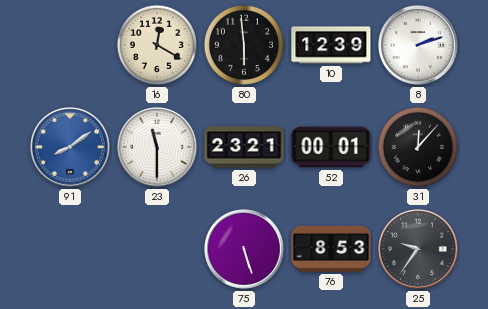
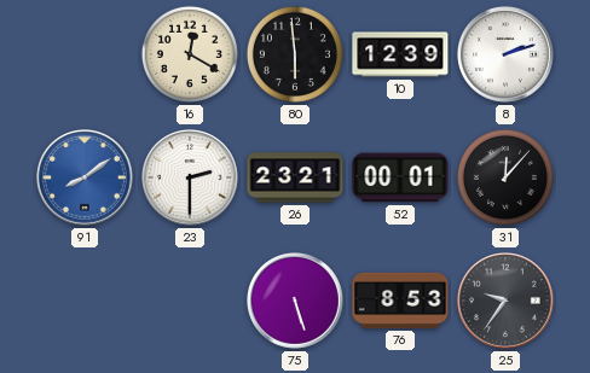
23: 11:30 -> 2:30 (191, 179)
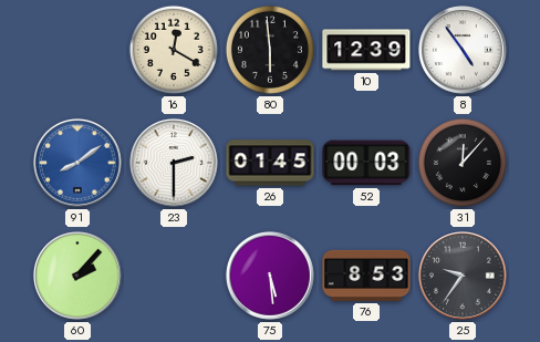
8: 2:12 -> 4:54 (464, 51)
26: 23:21 -> 01:45 (270, 163)
52: 00:01 -> 00:03 (366, 163)
60: none -> 2:07 (79, 277)
75: 5:27 -> 5:29 (271, 277)
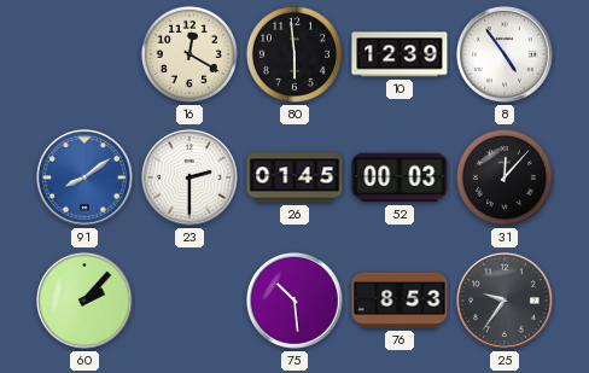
75: 5:29 -> 10:29 (296, 302)
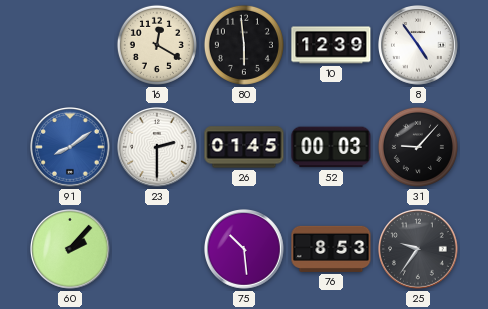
31: 12:07 -> 9:07 (418, 147)
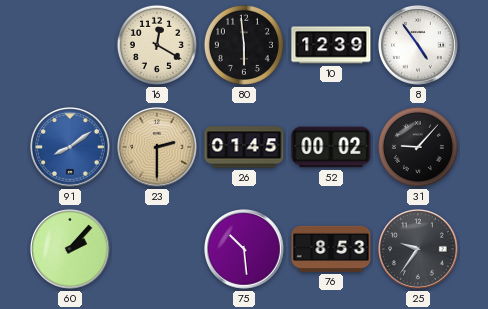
23 dial: white -> champagne (158, 148)
52: 00:03 -> 00:02 (331, 147)
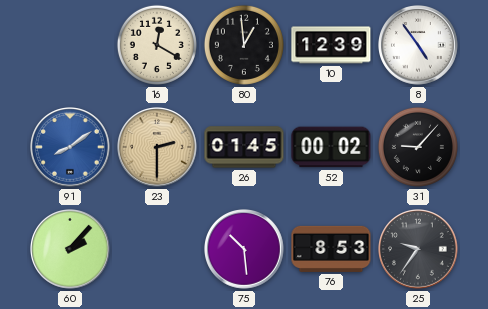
80: 5:59 -> 12:59 (244, 45)
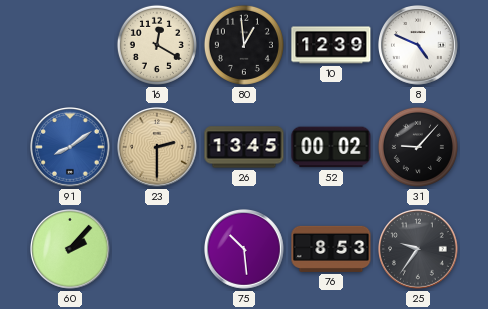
8: 4:54 -> 4:49 (419, 46)
26: 01:45 -> 13:45 (244, 147)
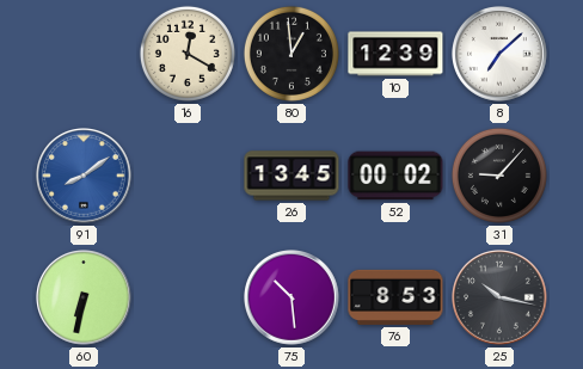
8: 4:49 -> 7:08 (501, 55)
23: 2:30 -> none (158, 148)
60: 2:07 -> 6:32 (85, 299)
25: 9:36 -> 10:17 (501, 299)
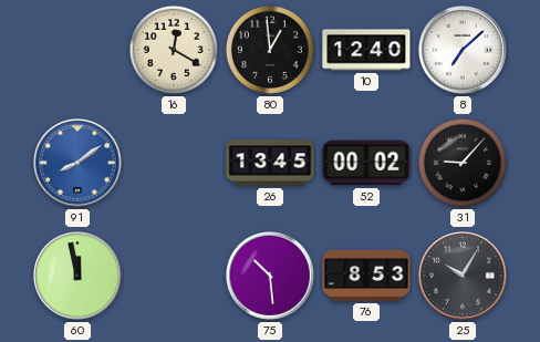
10: 12:39 -> 12:40 (366, 50)
60: 6:32 -> 11:58 (79, 277)
25: 10:17 -> 10:05 (464, 277)
